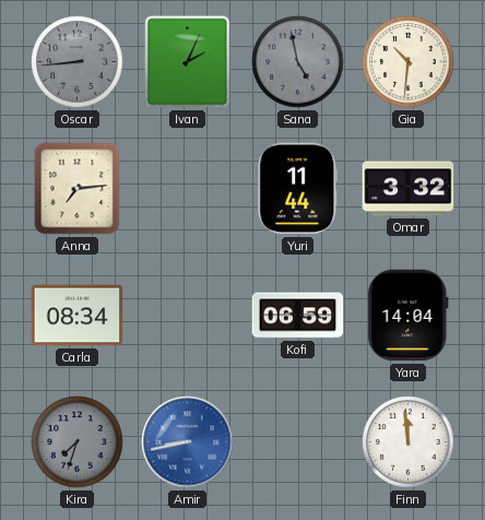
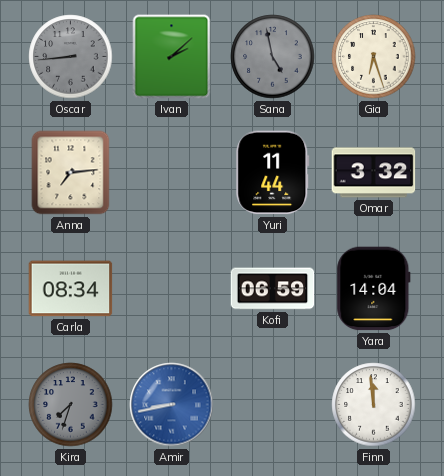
Ivan: 2:04 -> 2:08 (172, 57)
Gia: 10:31 -> 6:27 (374, 57)
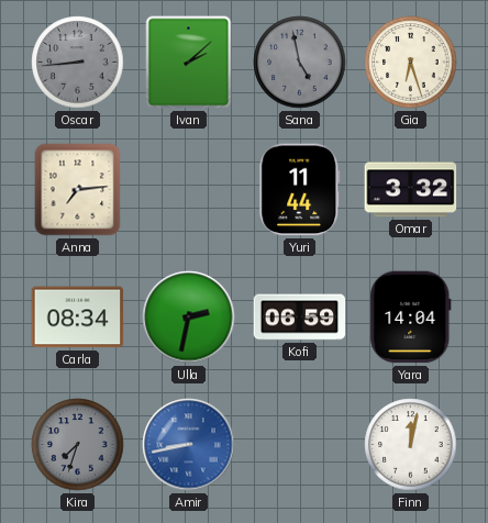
Ulla: none -> 2:32 (189, 318)
Finn: 11:59 -> 12:02 (411, 445)
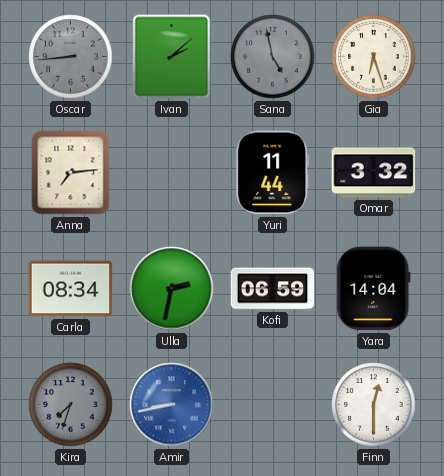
Finn: 12:02 -> 12:30 (374, 405)
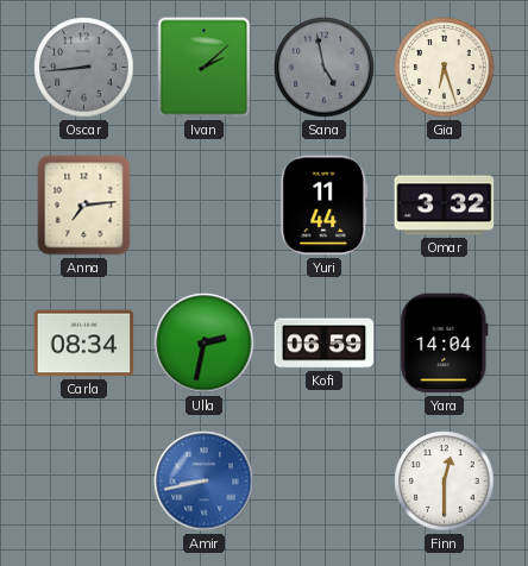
Kira: 7:33 -> none (71, 405)
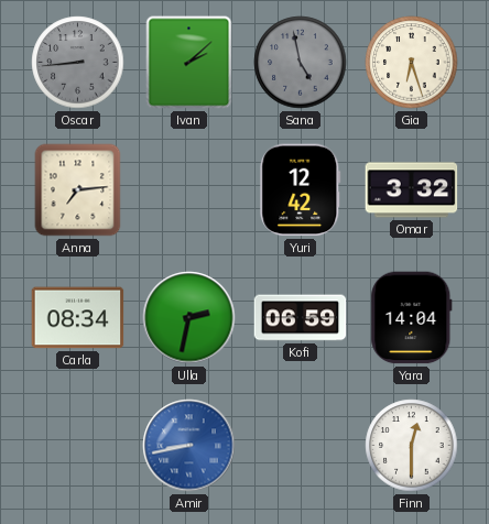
Yuri: 11:44 -> 12:42 (301, 190)
